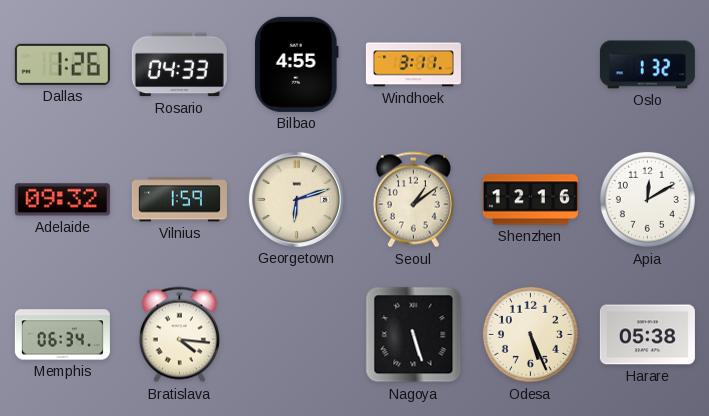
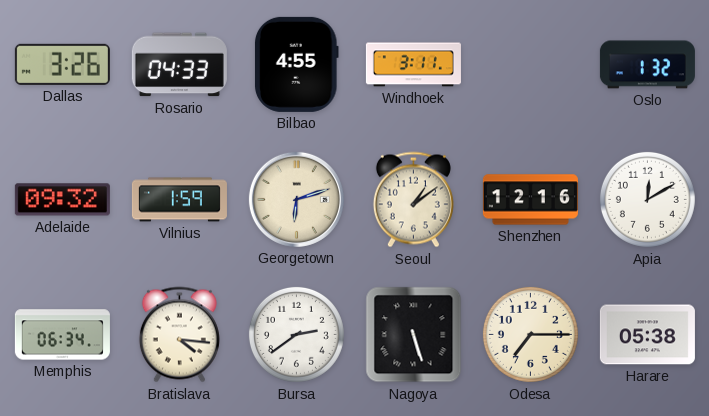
Dallas: 1:26 -> 3:26 (62, 64)
Bursa: none -> 2:39 (296, 334)
Odesa: 5:26 -> 7:15 (530, 334)
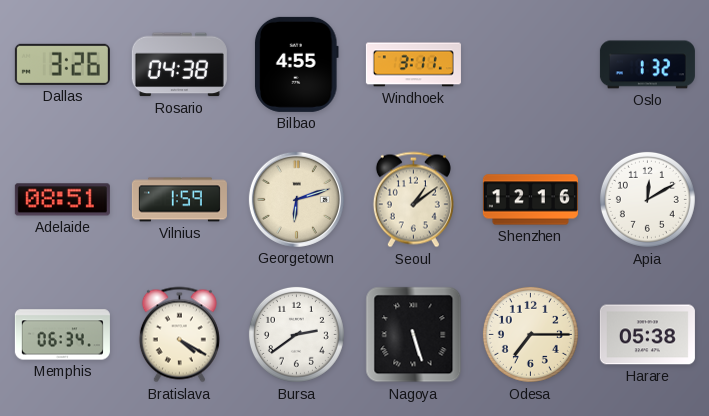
Rosario: 04:33 -> 04:38 (179, 65)
Adelaide: 09:32 -> 08:51 (62, 200)
Bratislava: 4:16 -> 4:20 (179, 335)
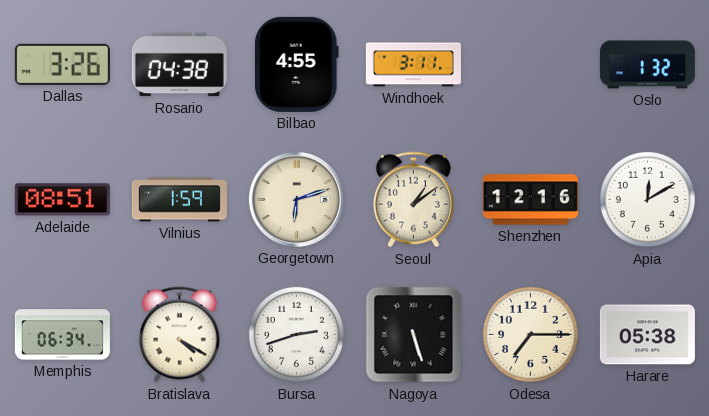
Bursa: 2:39 -> 2:42 (296, 334)
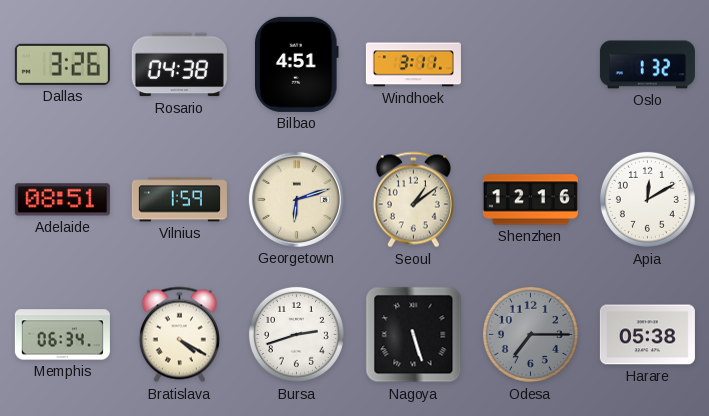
Bilbao: 4:55 -> 4:51 (296, 64)
Odesa dial: cream -> grey (530, 334)
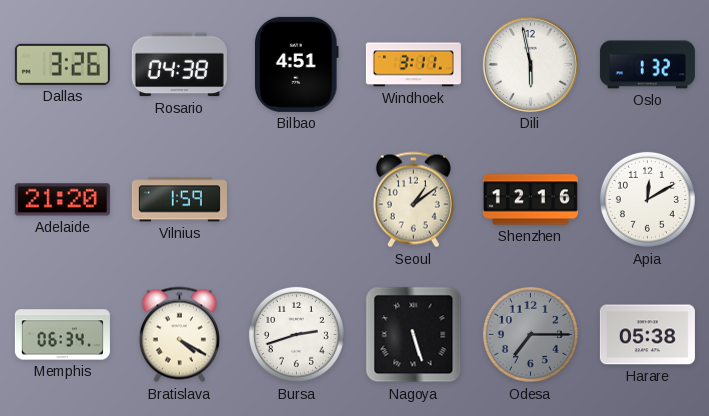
Dili: none -> 5:58 (530, 64)
Adelaide: 08:51 -> 21:20 (62, 200)
Georgetown: 6:12 -> none (296, 199)
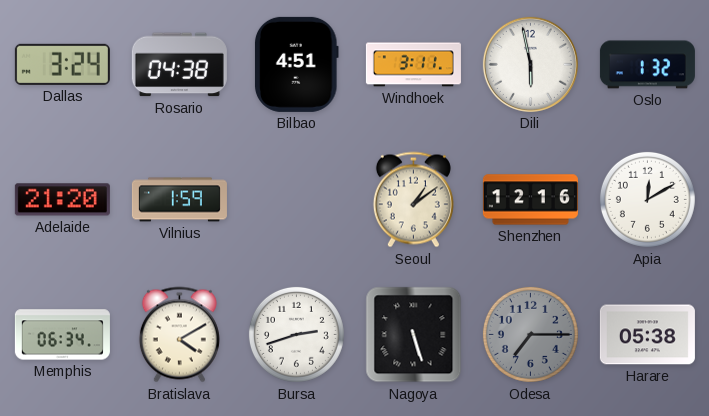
Dallas: 3:26 -> 3:24 (62, 64)
Bratislava: 4:20 -> 4:10 (179, 335)
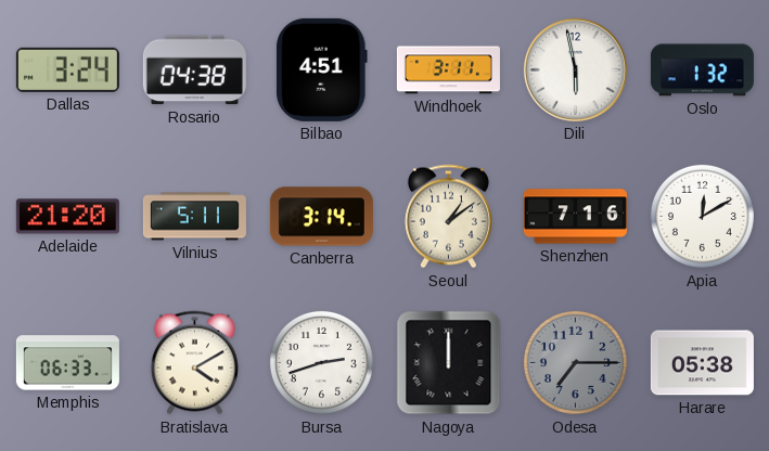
Vilnius: 1:59 -> 5:11 (194, 217)
Canberra: none -> 3:14 (321, 217)
Shenzhen: 12:16 -> 7:16 (575, 217)
Memphis: 06:34 -> 06:33 (67, 363)
Nagoya: 5:27 -> 12:00 (449, 363)
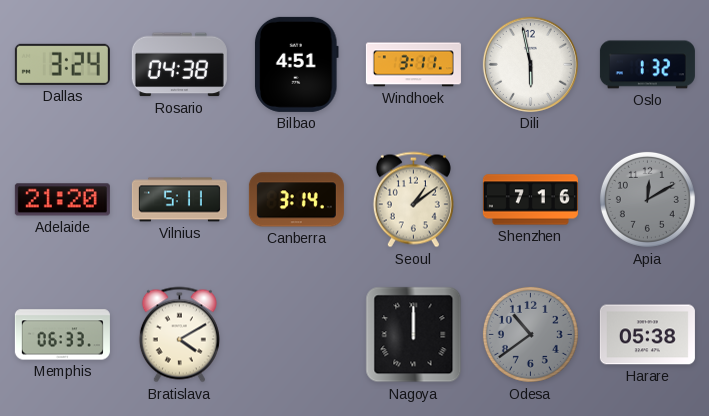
Apia dial: white -> grey (647, 199)
Bursa: 2:42 -> none (321, 362)
Odesa: 7:15 -> 10:39 (530, 334)
